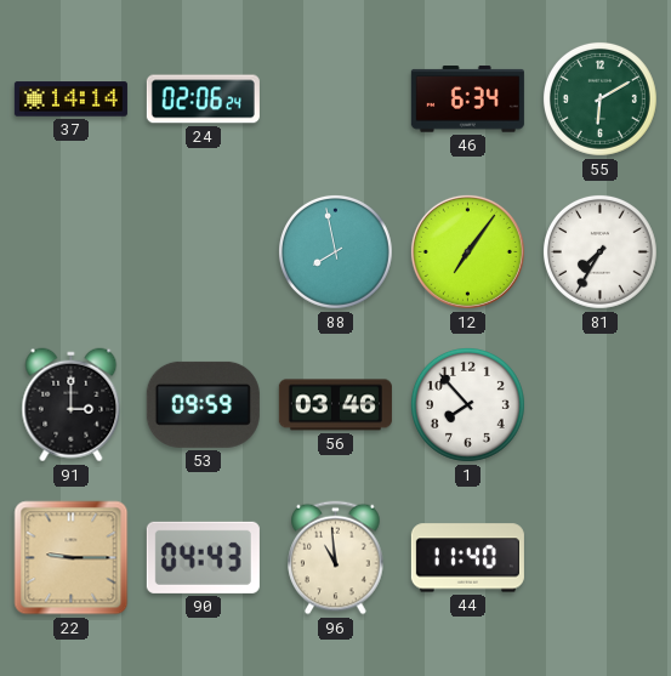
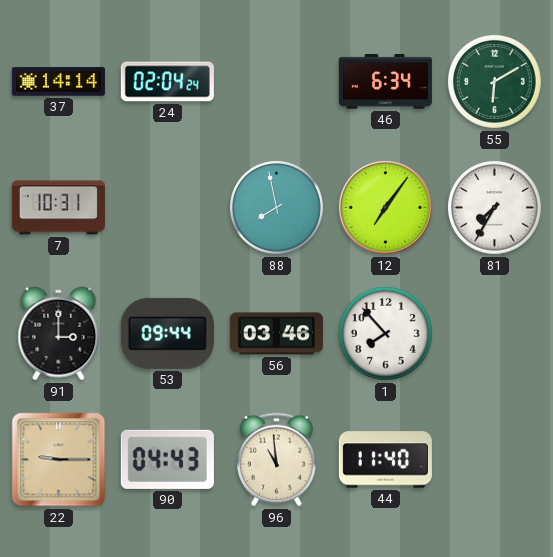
24: 02:06 -> 02:04 (167, 82)
7: none -> 10:31 (58, 208)
53: 09:59 -> 09:44 (167, 333)
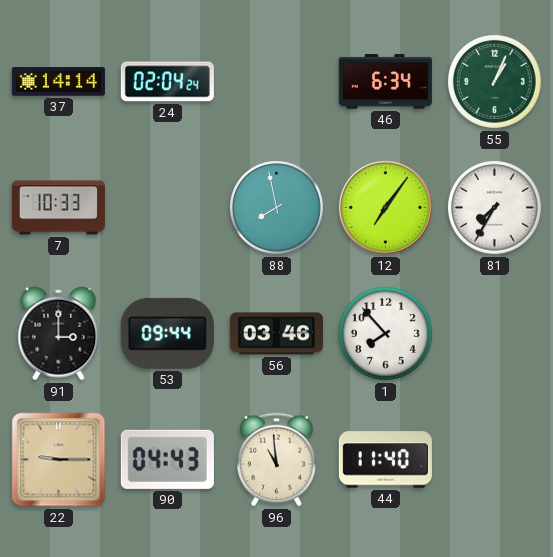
55: 6:10 -> 1:04 (494, 81)
7: 10:31 -> 10:33 (58, 208)
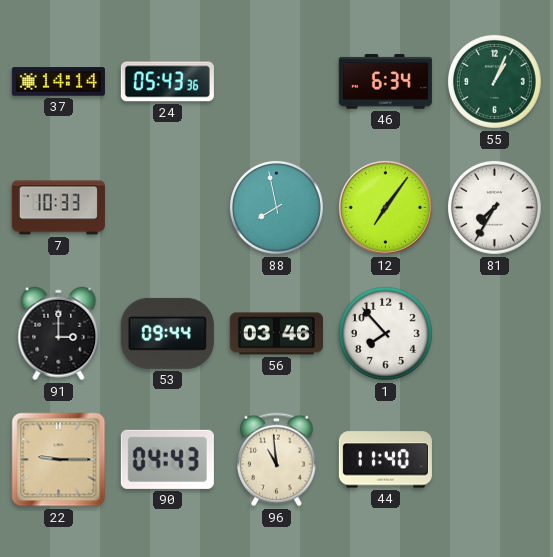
24: 02:04 -> 05:43 (167, 82)
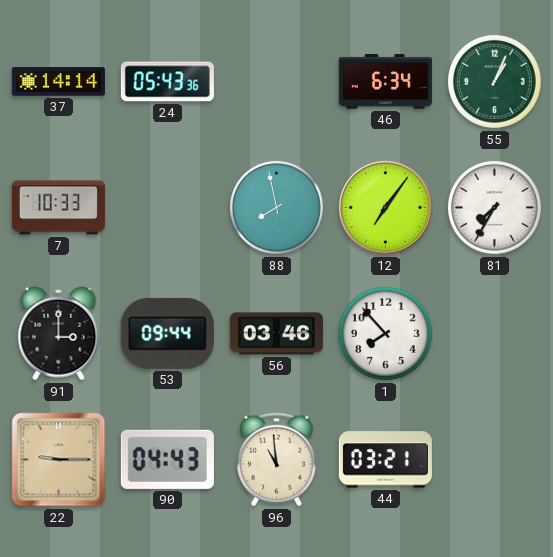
44: 11:40 -> 03:21 (385, 460)
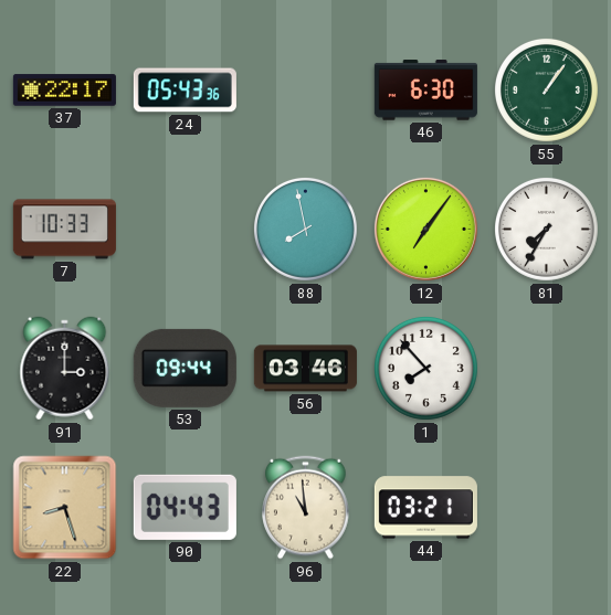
37: 14:14 -> 22:17 (64, 91)
46: 6:34 -> 6:30 (425, 91)
55: 1:04 -> 1:06 (546, 89)
22: 9:15 -> 8:27 (65, 508)
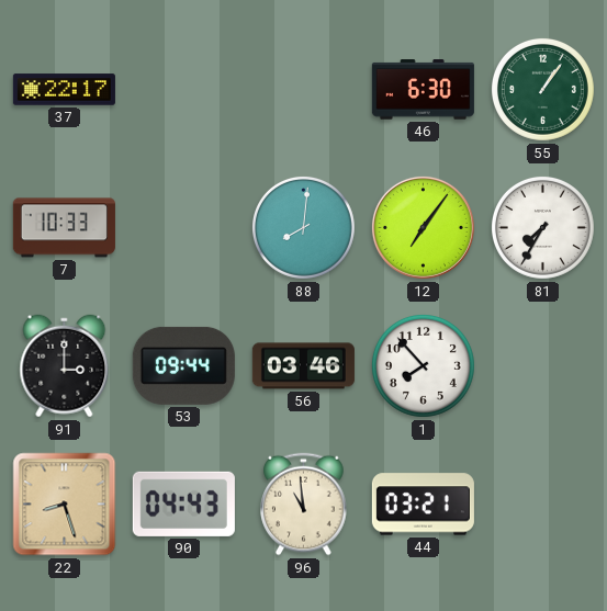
24: 05:43 -> none (185, 91)
88: 7:58 -> 8:01 (303, 227)
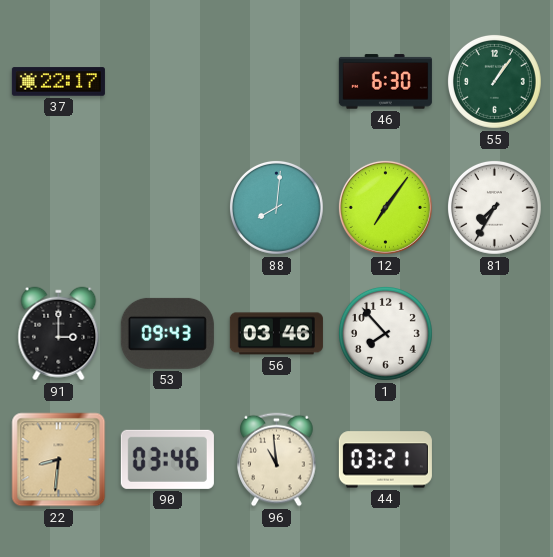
7: 10:33 -> none (64, 228)
53: 09:44 -> 09:43 (167, 333)
22: 8:27 -> 8:31 (59, 460)
90: 04:43 -> 03:46 (167, 459)
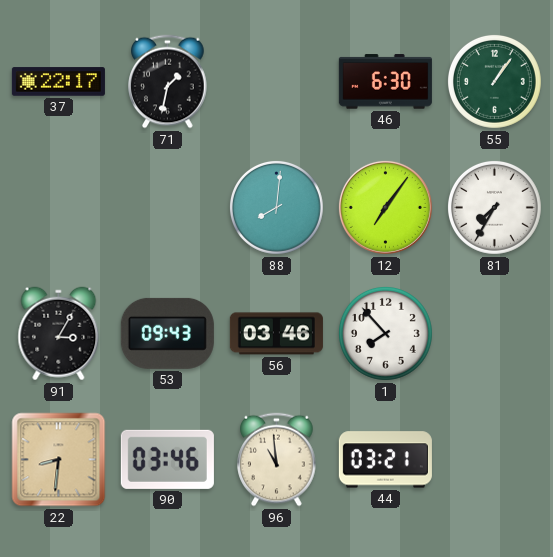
71: none -> 1:32 (168, 82)
91: 3:00 -> 3:05 (59, 334)
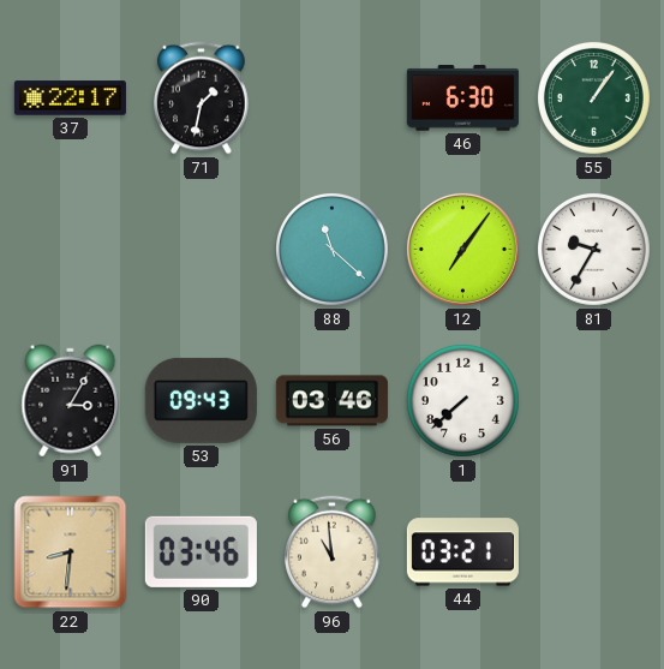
88: 8:01 -> 11:22 (331, 249)
81: 7:35 -> 9:35 (593, 249)
1: 7:53 -> 7:38 (462, 400)
